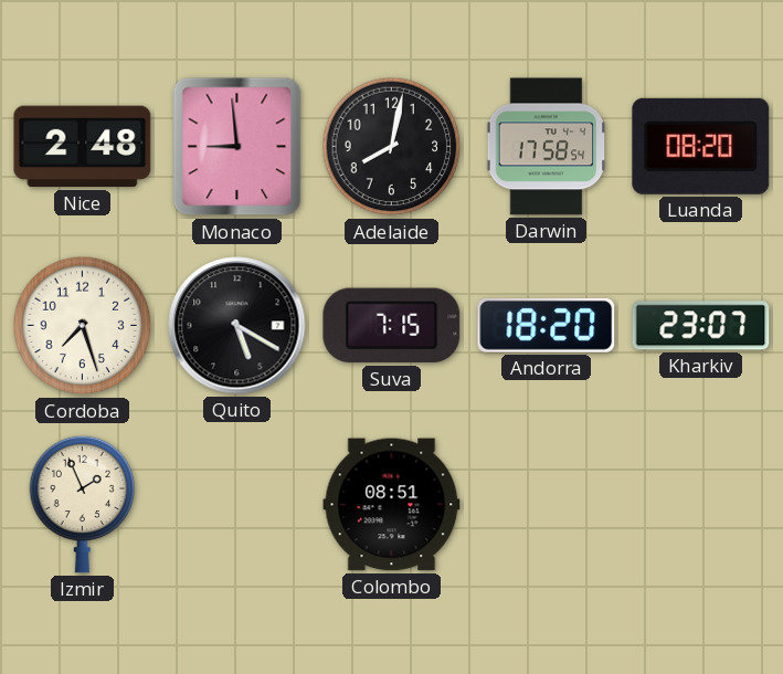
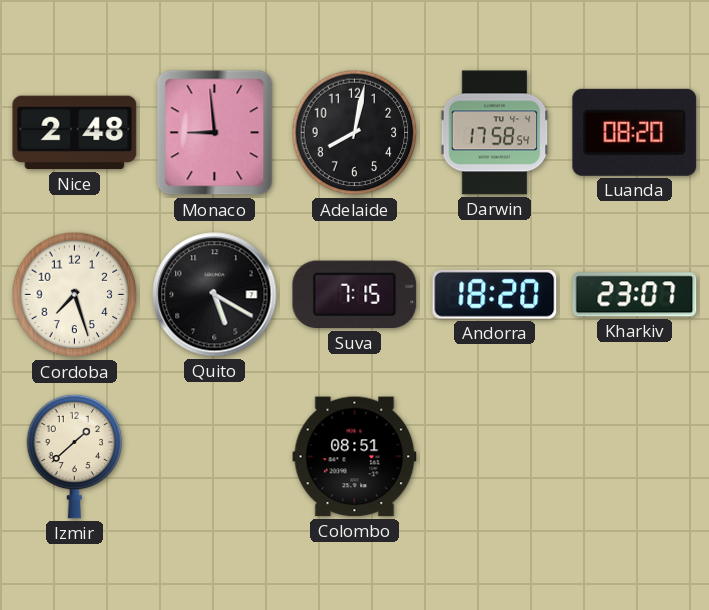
Izmir: 1:56 -> 1:38 (75, 456)
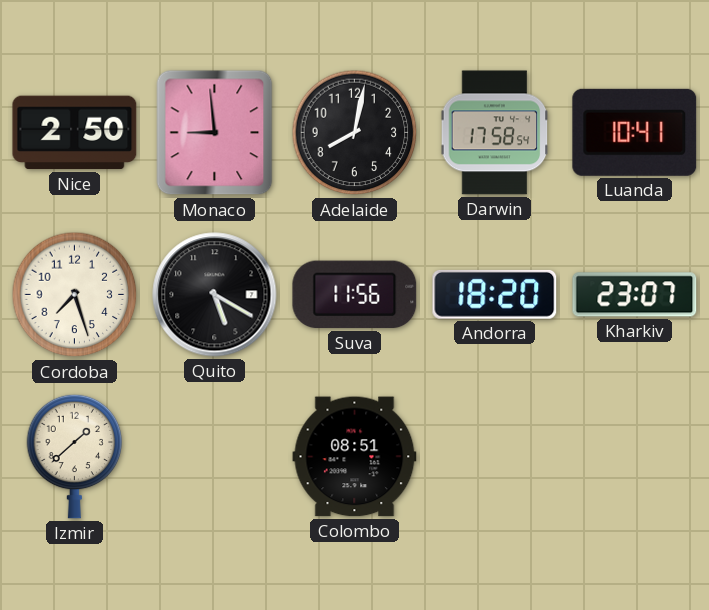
Nice: 2:48 -> 2:50 (75, 133)
Luanda: 08:20 -> 10:41 (635, 132)
Suva: 7:15 -> 11:56 (355, 295)
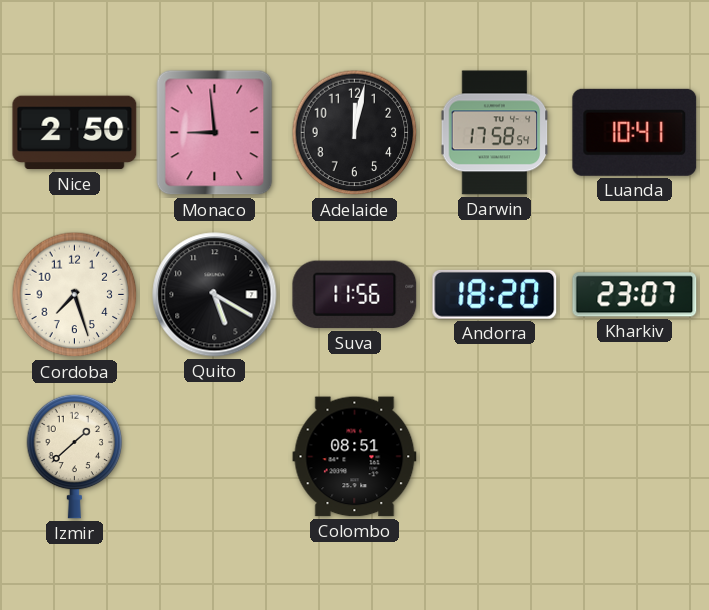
Adelaide: 8:02 -> 12:02 (355, 133)
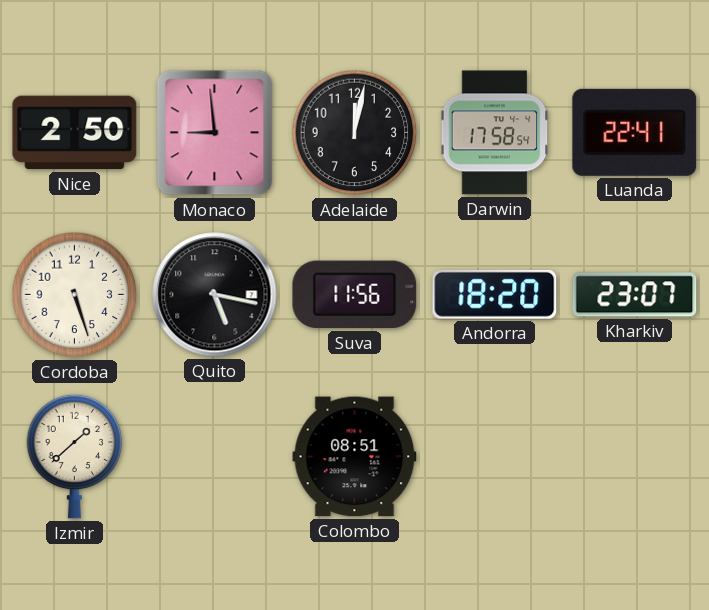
Luanda: 10:41 -> 22:41 (635, 132)
Cordoba: 7:27 -> 5:27 (75, 295)
Quito: 5:20 -> 5:17 (215, 295)
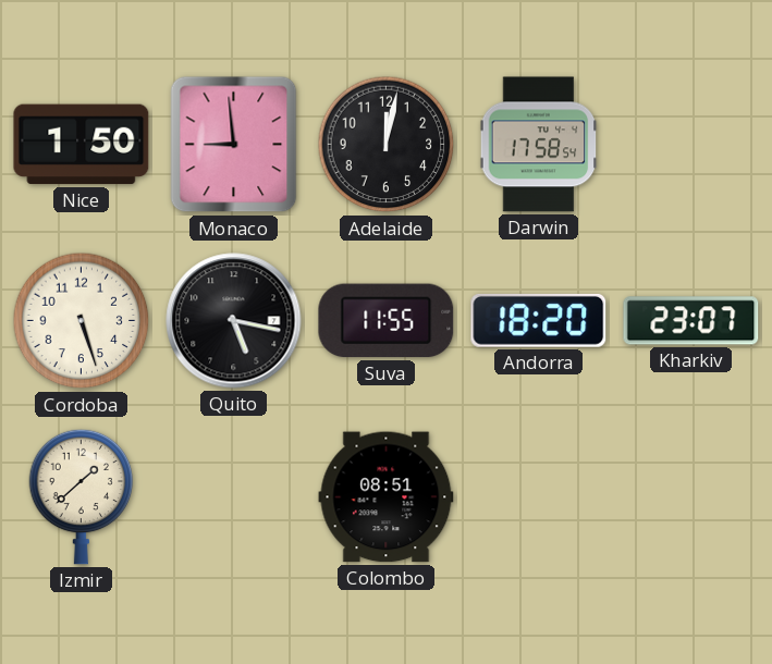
Nice: 2:50 -> 1:50 (82, 145)
Luanda: 22:41 -> none (635, 132)
Suva: 11:56 -> 11:55 (387, 321)
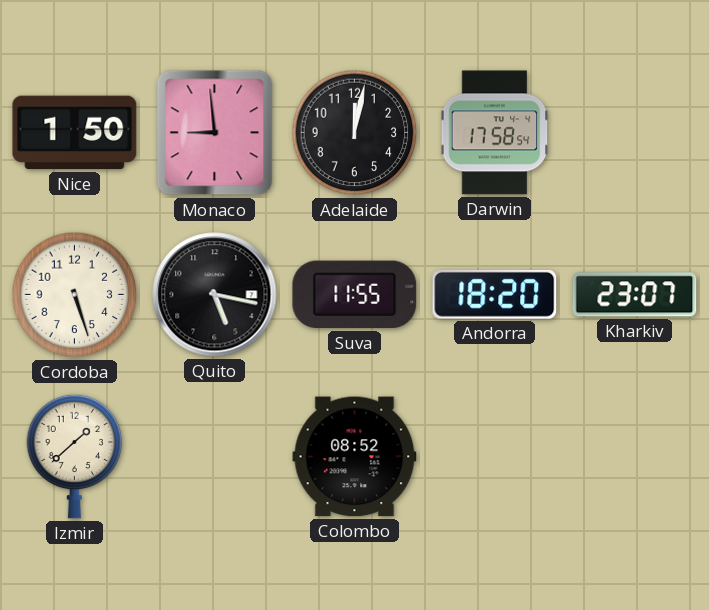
Colombo: 08:51 -> 08:52 (355, 457)
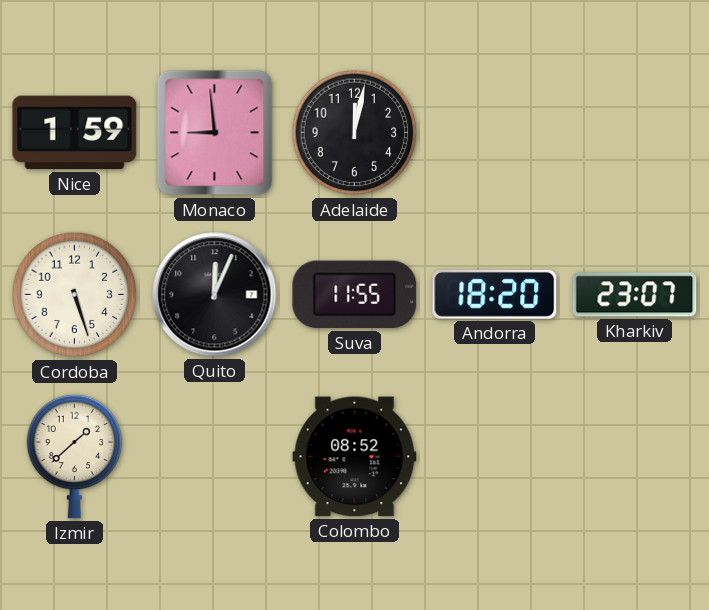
Nice: 1:50 -> 1:59 (75, 133)
Darwin: 17:58 -> none (495, 133)
Quito: 5:17 -> 12:04 (215, 295)
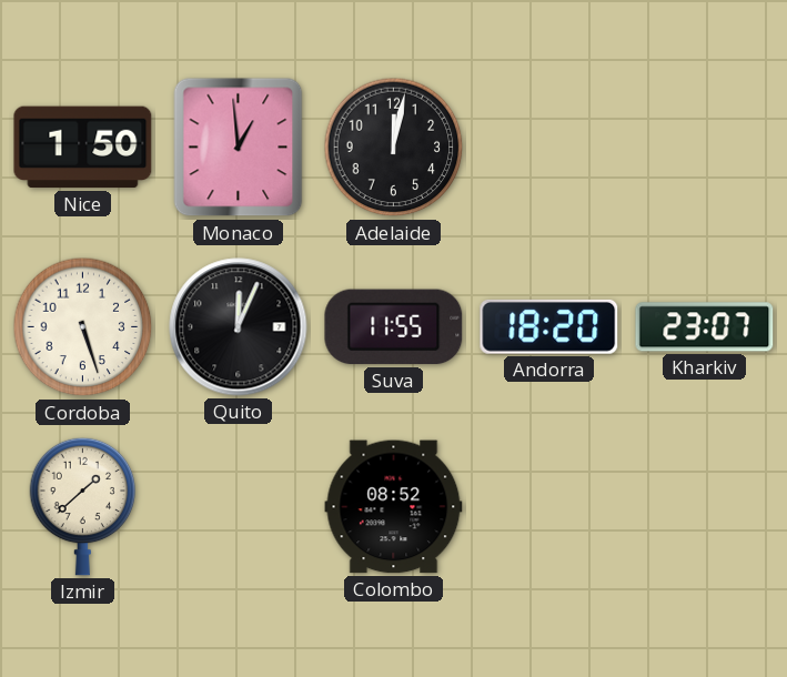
Nice: 1:59 -> 1:50 (83, 148)
Monaco: 8:59 -> 12:59 (239, 148)
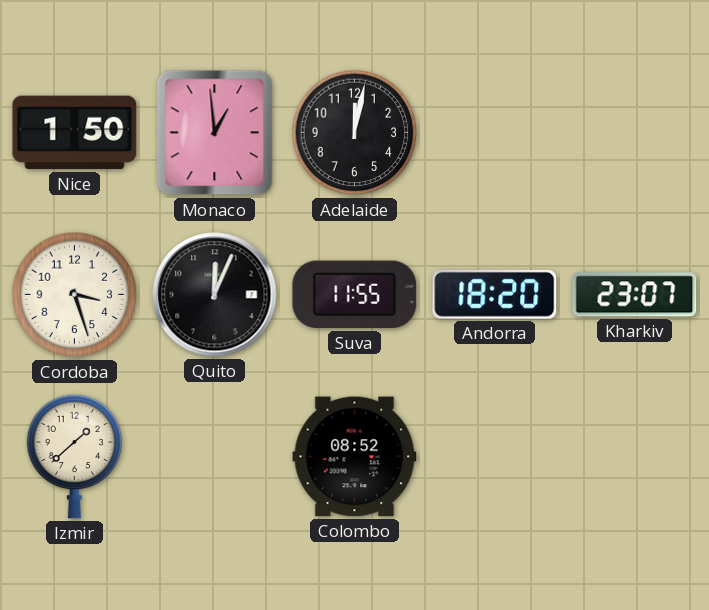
Cordoba: 5:27 -> 3:27 (75, 295)
